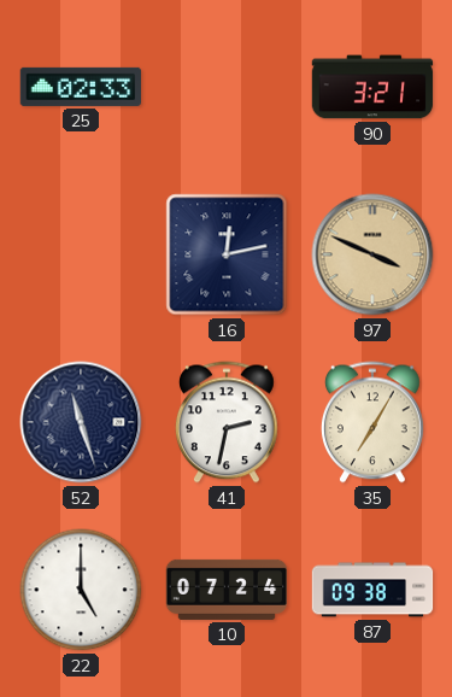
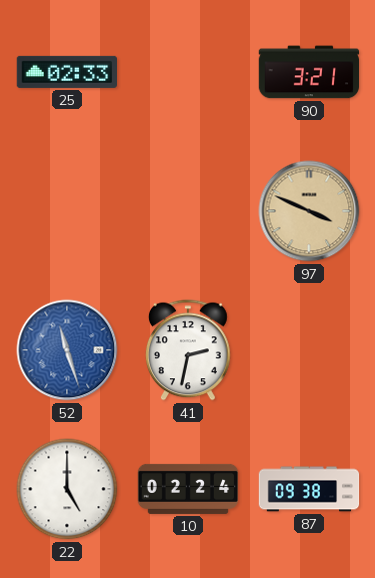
16: 12:13 -> none (227, 254)
52 dial: navy -> blue (67, 350)
35: 7:05 -> none (372, 422)
10: 07:24 -> 02:24 (188, 489)
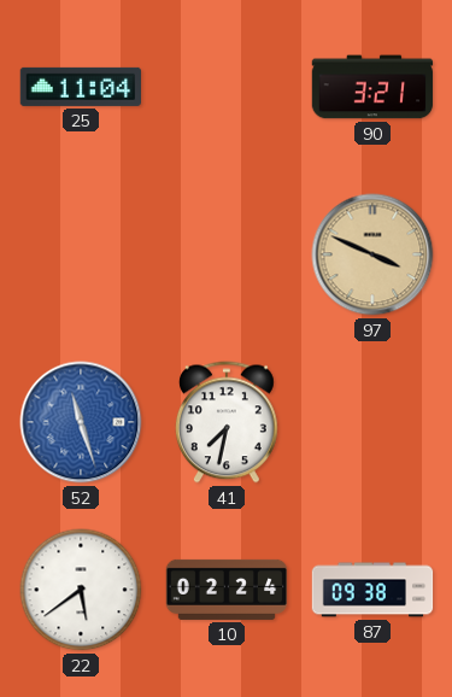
25: 02:33 -> 11:04 (81, 87)
41: 2:32 -> 7:32 (227, 422)
22: 5:00 -> 5:39 (81, 590)
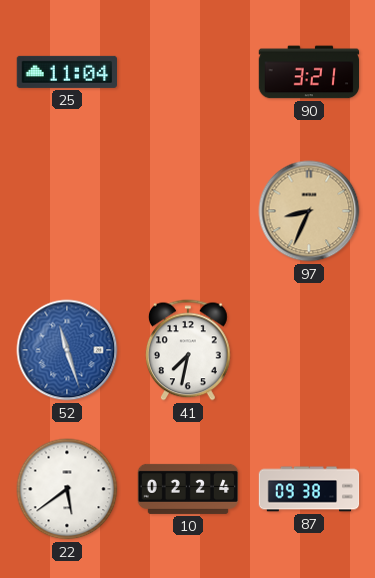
97: 3:49 -> 8:34 (309, 211)
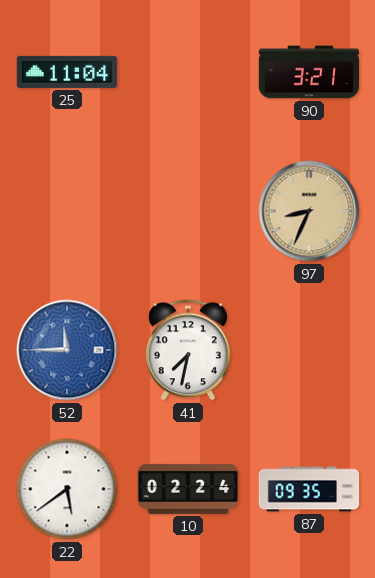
52: 11:27 -> 11:45 (67, 350)
87: 09:38 -> 09:35 (309, 489)
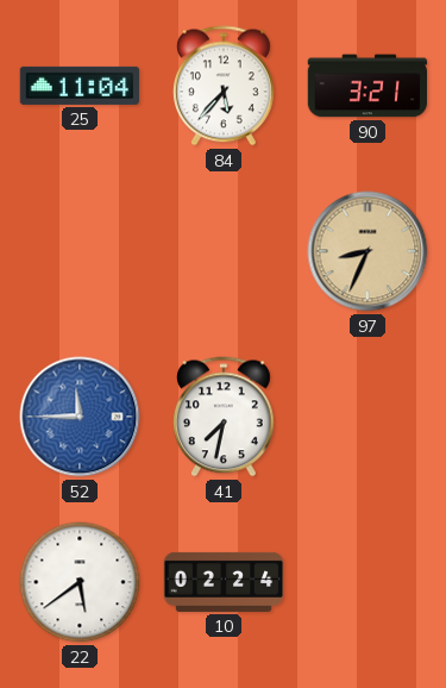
84: none -> 5:37 (224, 86)
87: 09:35 -> none (309, 489)
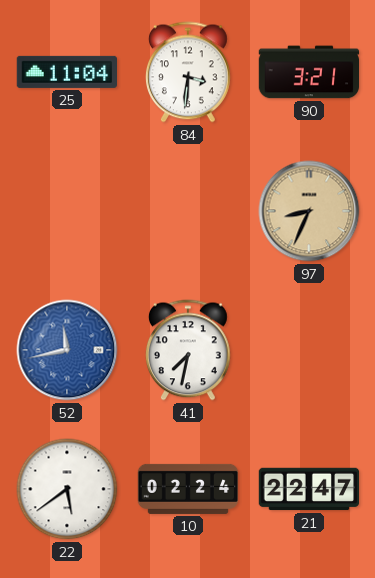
84: 5:37 -> 3:31 (188, 72)
52: 11:45 -> 11:43 (67, 350)
21: none -> 22:47 (309, 489)
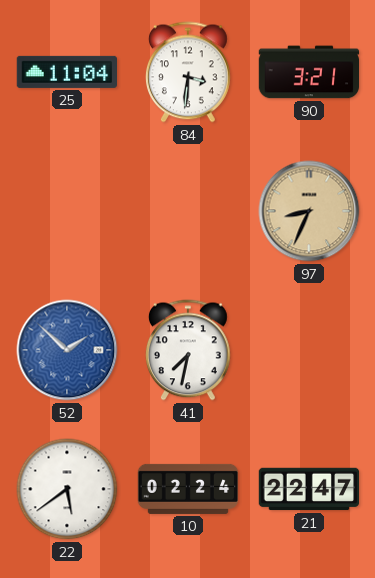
52: 11:43 -> 1:52 (67, 350)
